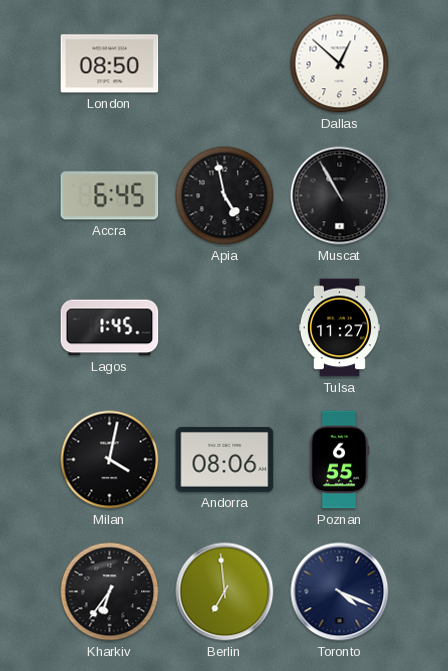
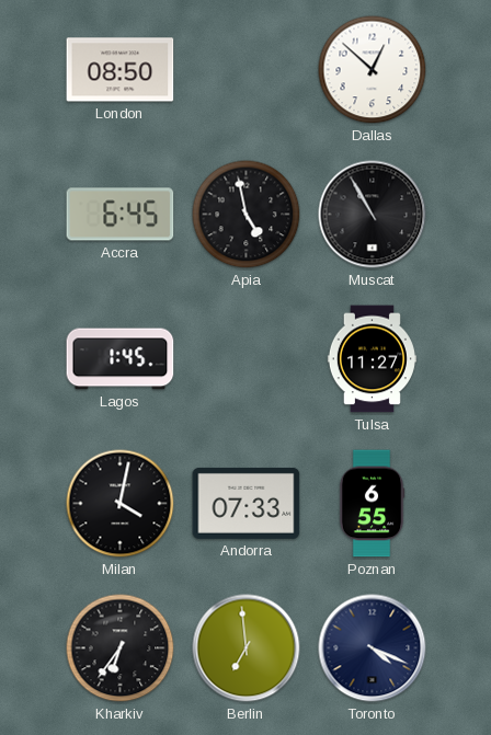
Andorra: 08:06 -> 07:33 (247, 503)
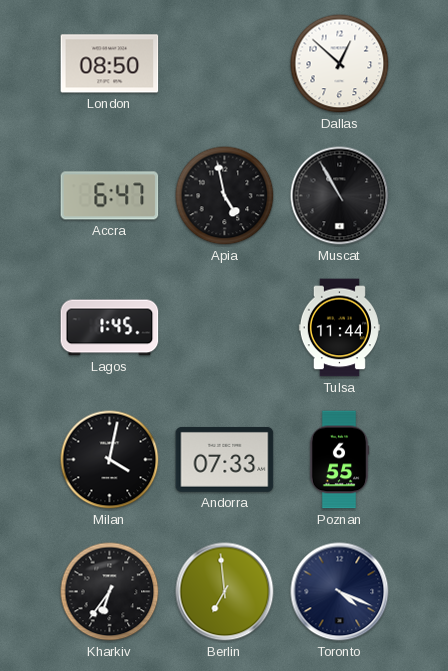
Accra: 6:45 -> 6:47 (110, 196)
Tulsa: 11:27 -> 11:44 (339, 328)
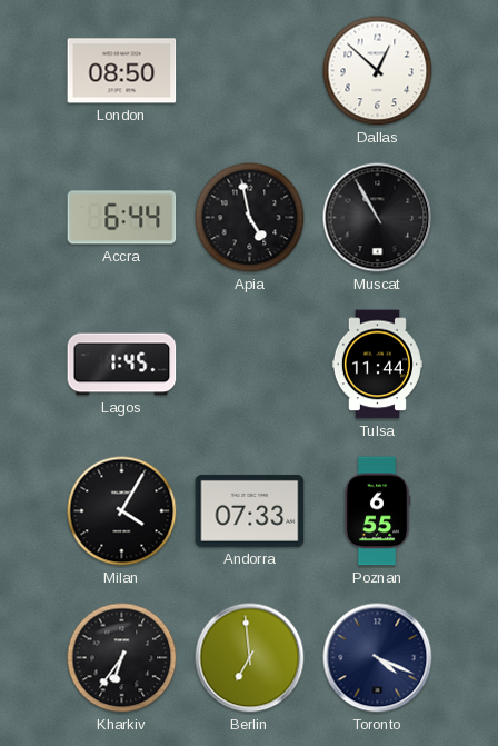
Accra: 6:47 -> 6:44 (122, 218)
Milan: 4:02 -> 4:05 (122, 511)
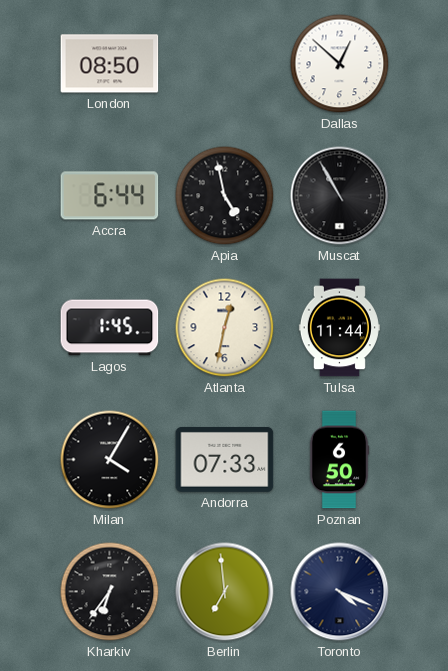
Atlanta: none -> 12:32 (225, 328)
Poznan: 6:55 -> 6:50 (339, 460)
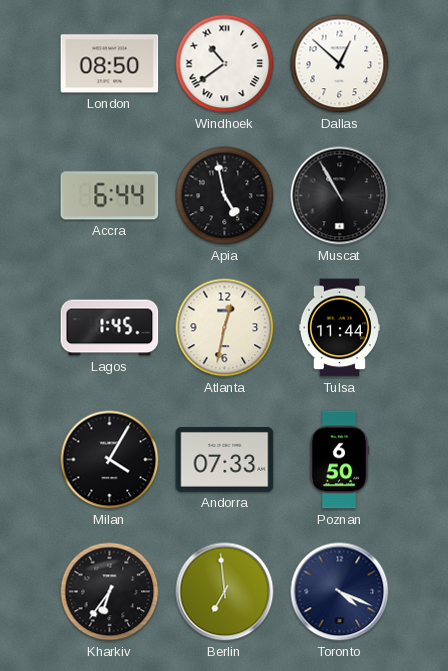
Windhoek: none -> 10:39 (225, 64)
